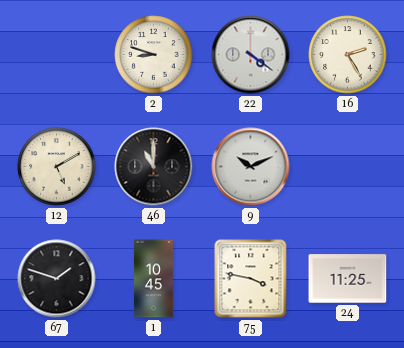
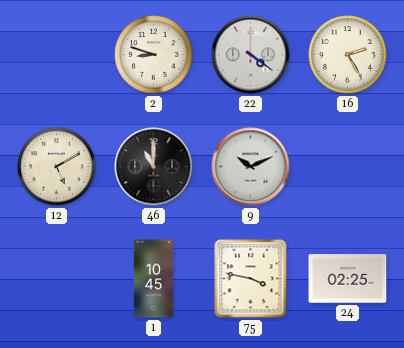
67: 1:48 -> none (57, 279)
24: 11:25 -> 02:25 (348, 279)
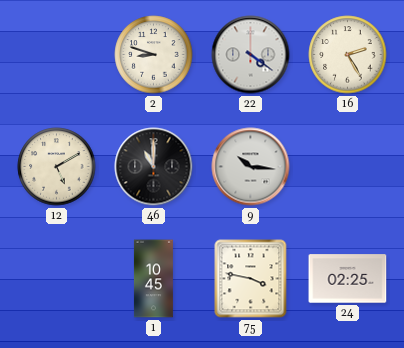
9: 10:11 -> 10:16 (251, 167)
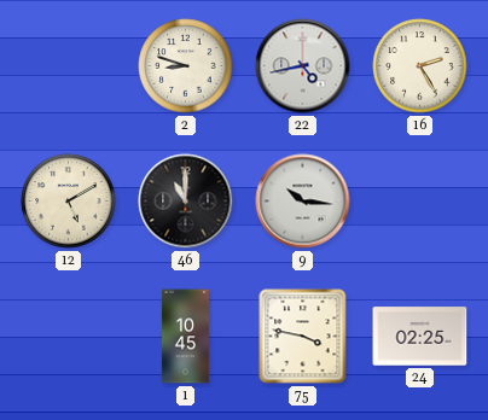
22: 4:21 -> 4:43 (303, 66)
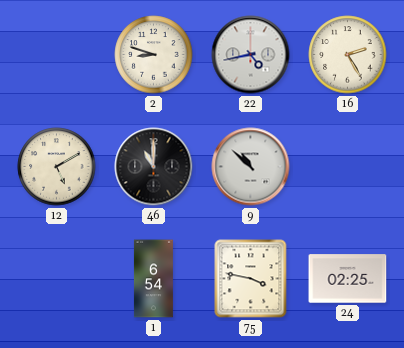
9: 10:16 -> 10:52 (251, 167)
1: 10:45 -> 6:54 (153, 279)
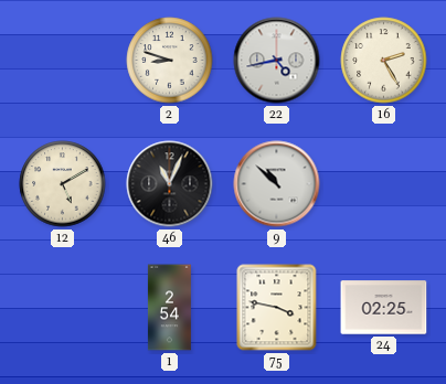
46: 11:00 -> 11:04 (170, 184)
1: 6:54 -> 2:54 (169, 308)
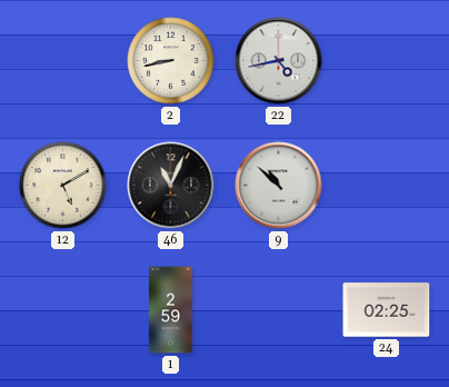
2: 8:48 -> 8:43 (171, 61)
16: 2:25 -> none (384, 61)
1: 2:54 -> 2:59 (170, 310)
75: 3:47 -> none (277, 308)
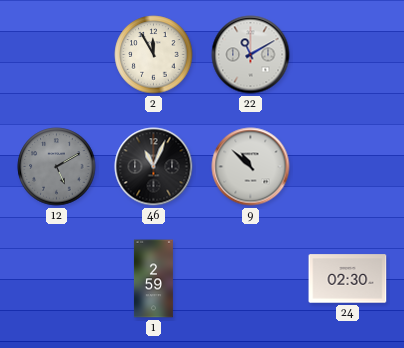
2: 8:43 -> 11:55 (154, 55)
22: 4:43 -> 11:10 (251, 55)
12 dial: cream -> grey (57, 167)
24: 02:25 -> 02:30 (348, 279)
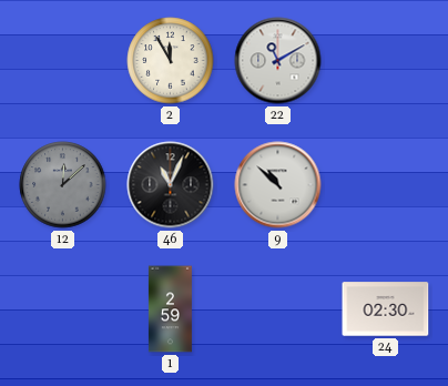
12: 5:10 -> 12:08 (63, 185)
